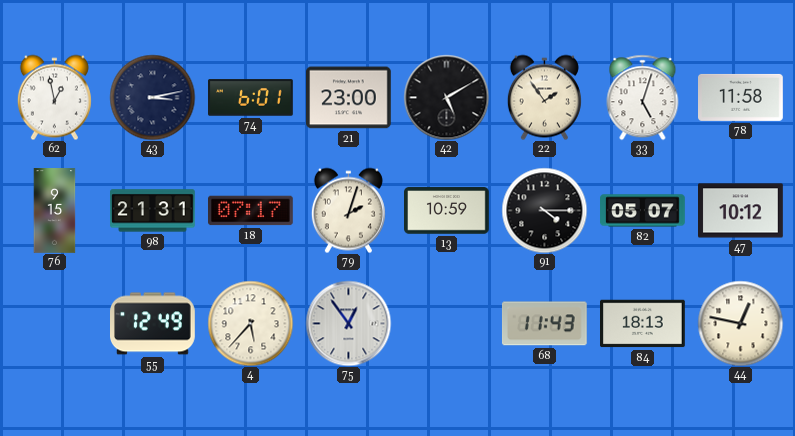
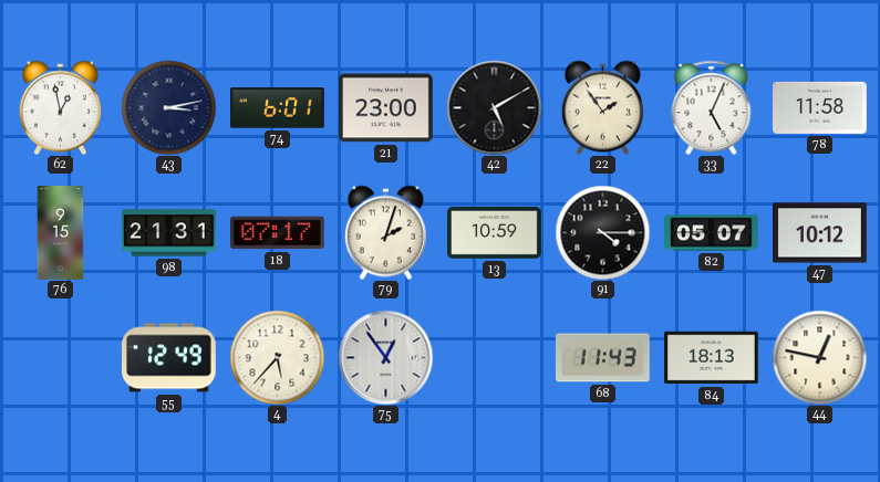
33: 5:03 -> 5:04 (712, 107)
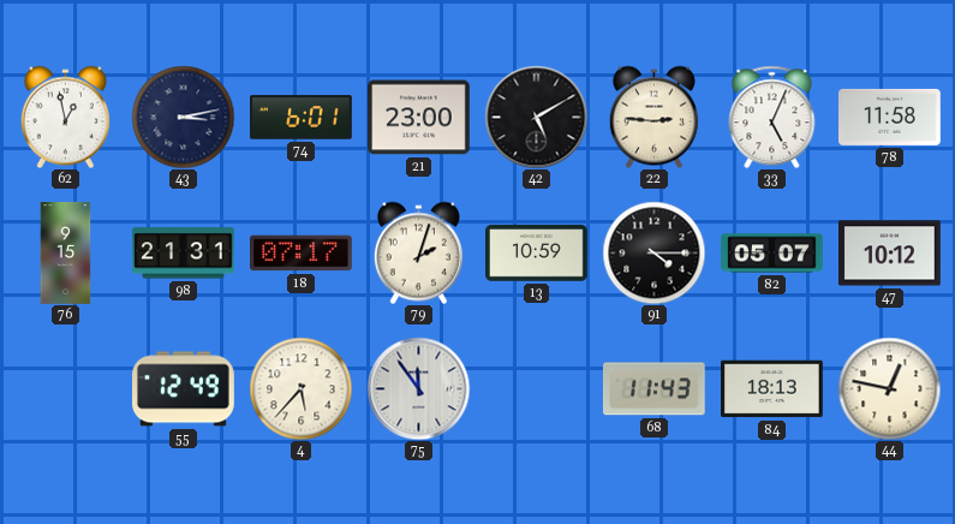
22: 1:54 -> 2:46 (653, 117)
75: 12:54 -> 11:54 (418, 388)
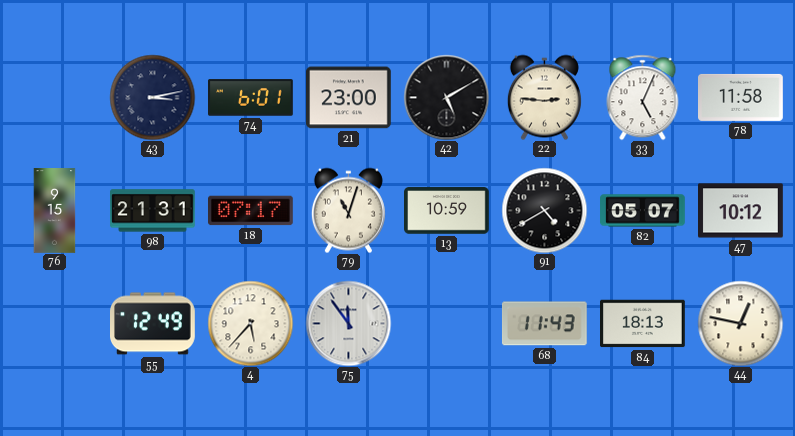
62: 12:58 -> none (65, 117)
79: 2:03 -> 11:03 (348, 210)
91: 4:15 -> 4:40 (544, 210)
